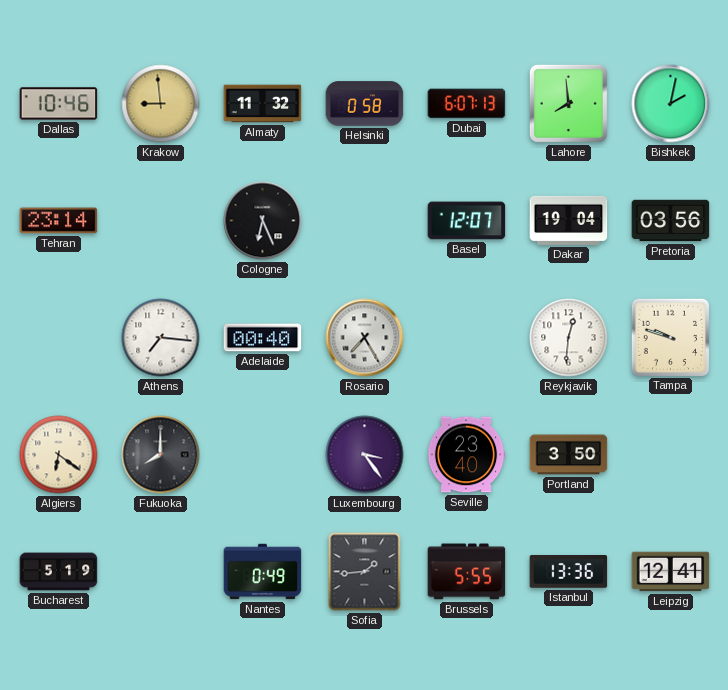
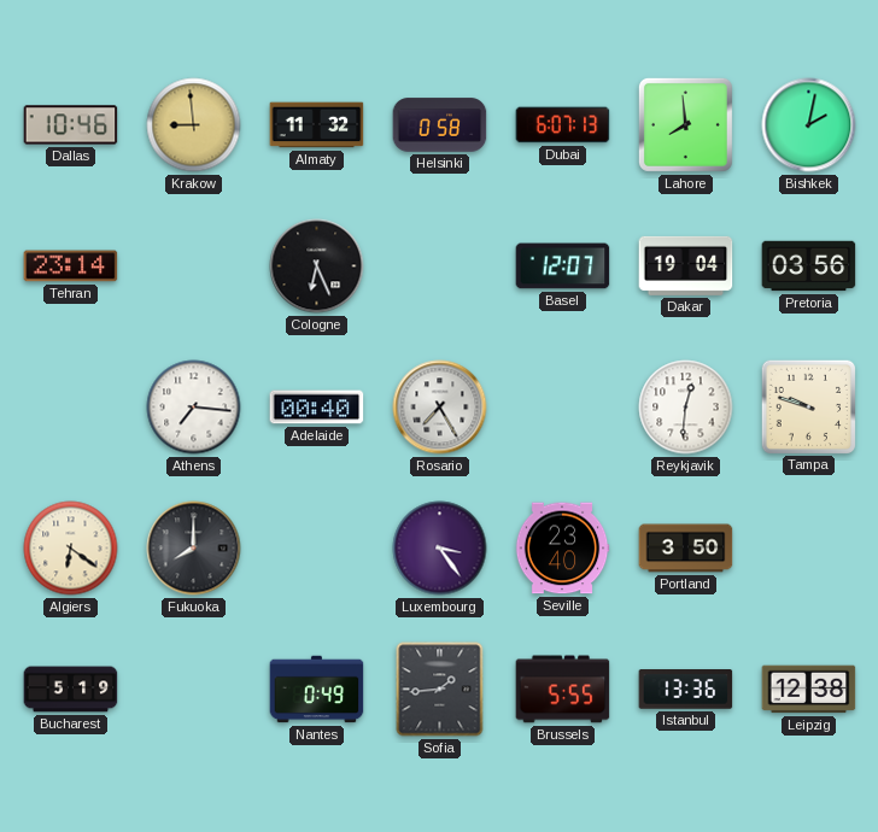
Leipzig: 12:41 -> 12:38 (809, 690)
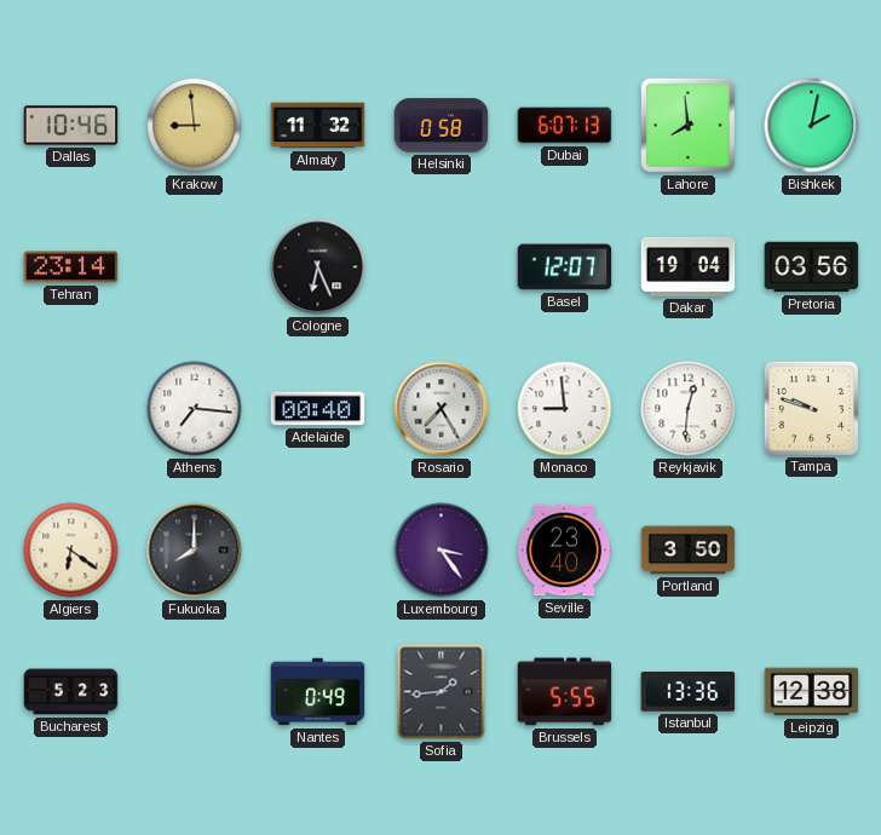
Monaco: none -> 8:59 (565, 409)
Bucharest: 5:19 -> 5:23 (71, 692)
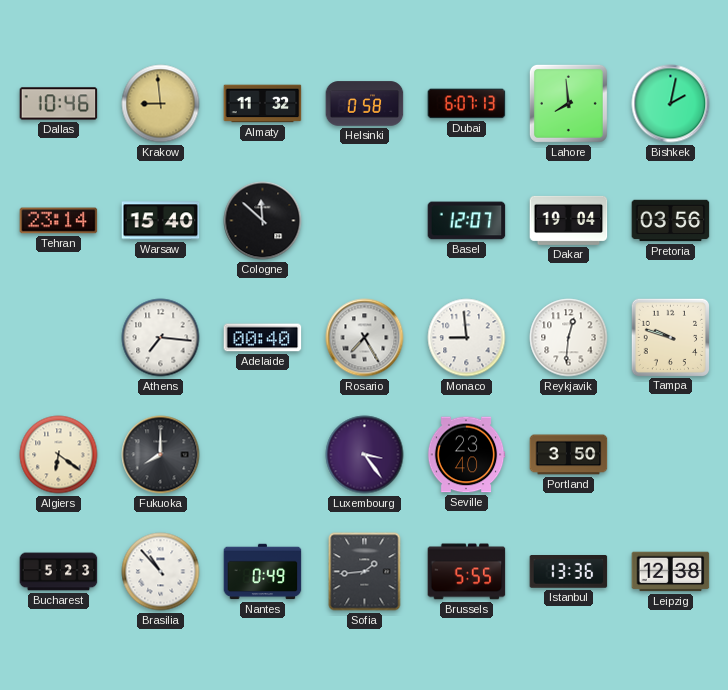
Warsaw: none -> 15:40 (161, 221)
Cologne: 6:26 -> 11:52 (263, 221)
Brasilia: none -> 10:53 (161, 572)
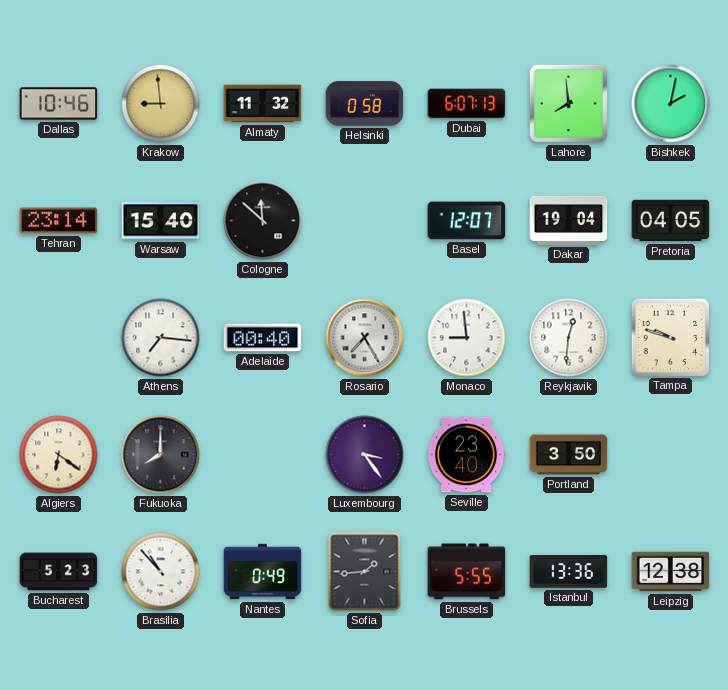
Pretoria: 03:56 -> 04:05 (671, 221)
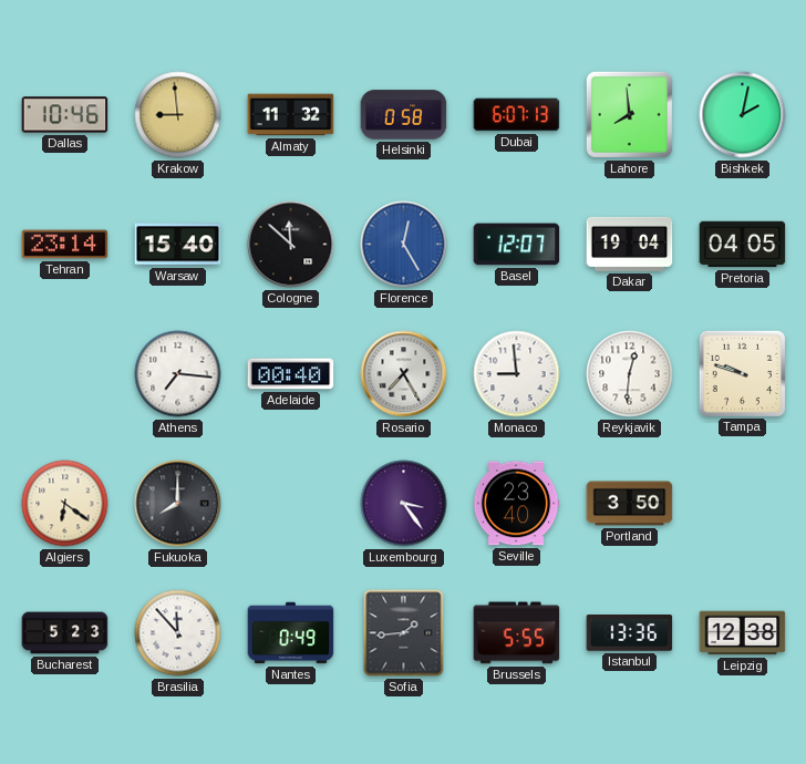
Florence: none -> 12:25 (404, 245)
Brasilia: 10:53 -> 11:53 (178, 633)
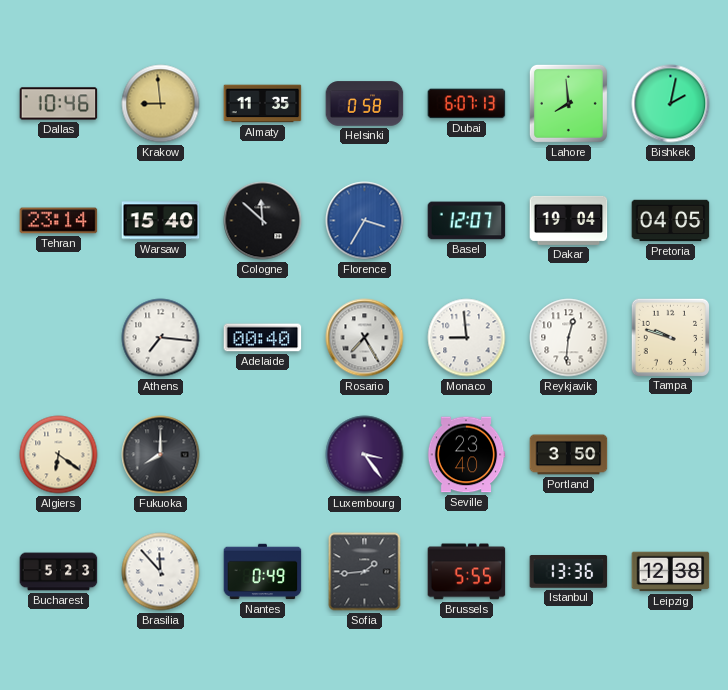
Almaty: 11:32 -> 11:35 (263, 104)
Florence: 12:25 -> 3:35 (365, 221)
